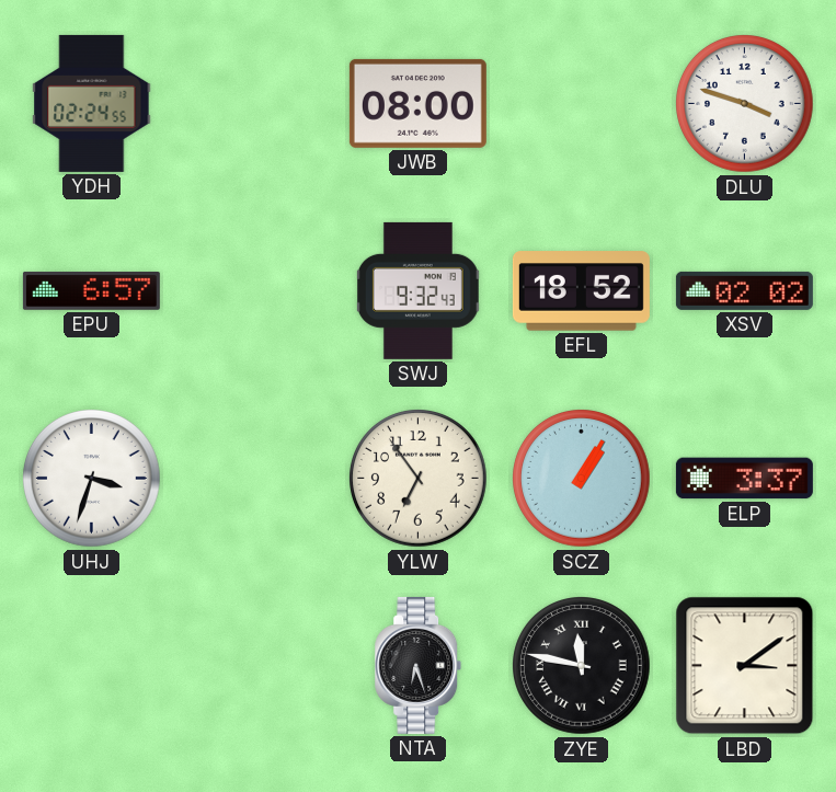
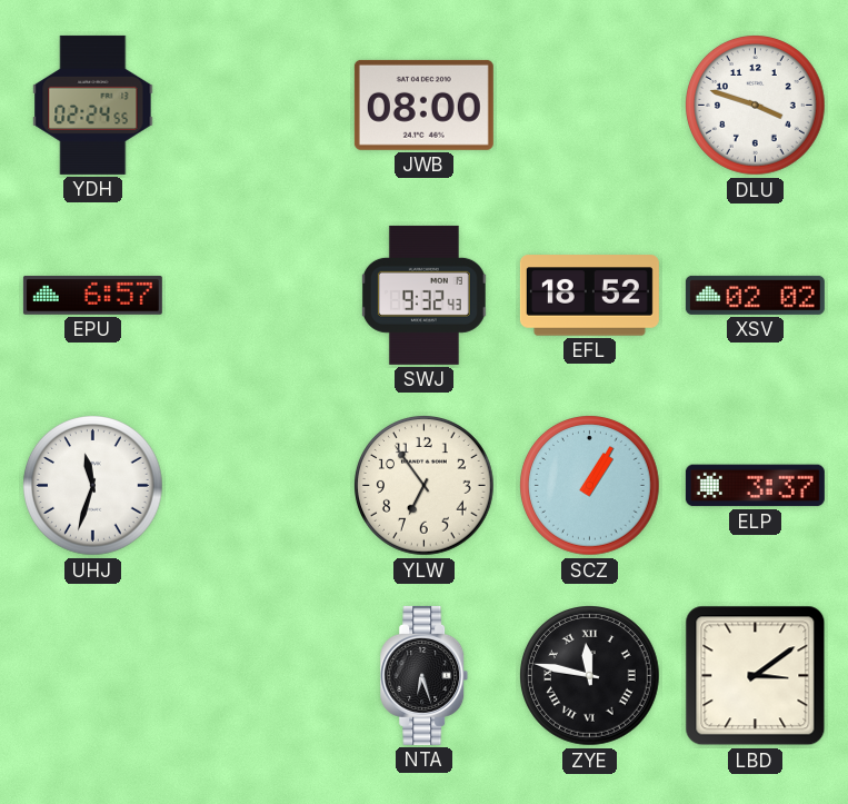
UHJ: 3:33 -> 11:33 (93, 486)
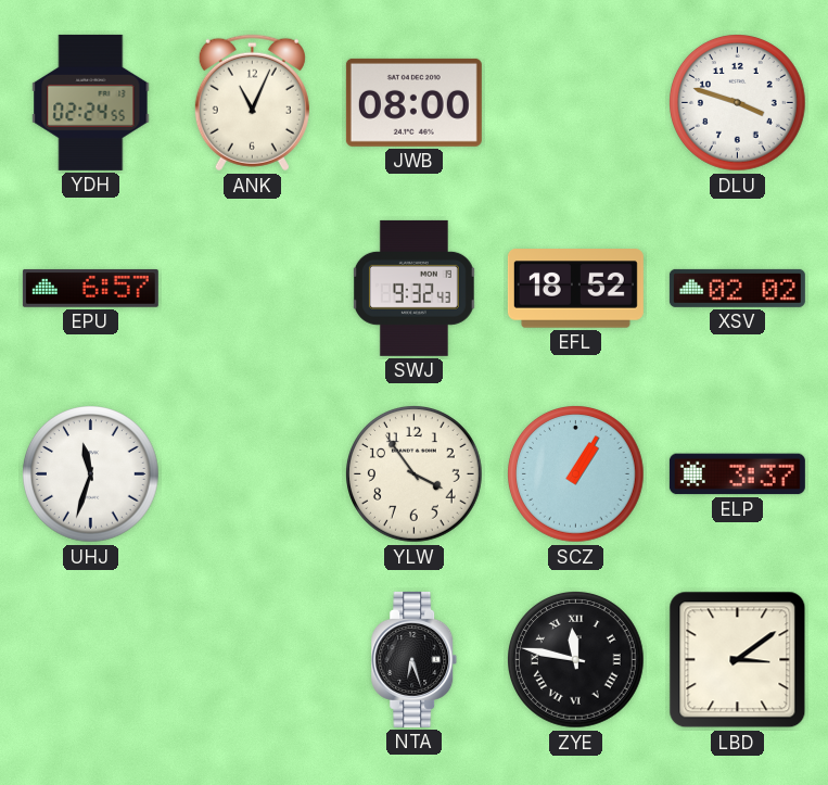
ANK: none -> 11:04 (252, 103)
YLW: 6:54 -> 3:54 (415, 474)
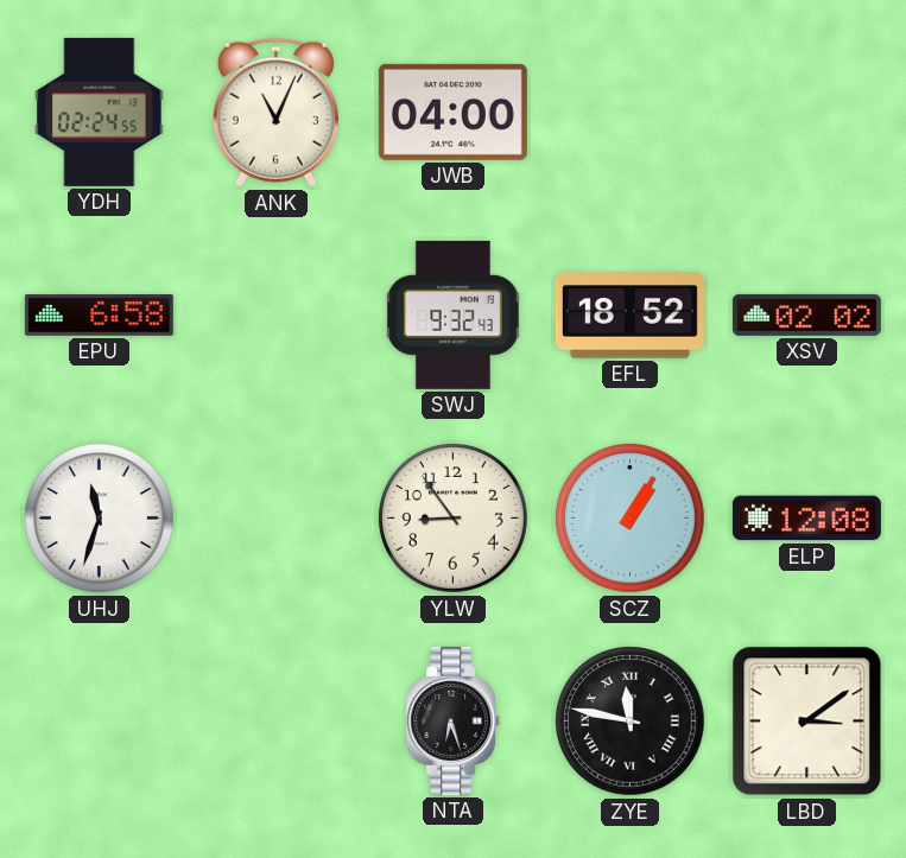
JWB: 08:00 -> 04:00 (452, 112)
DLU: 3:48 -> none (738, 103)
EPU: 6:57 -> 6:58 (99, 314)
YLW: 3:54 -> 8:54 (454, 519)
ELP: 3:37 -> 12:08 (806, 519)
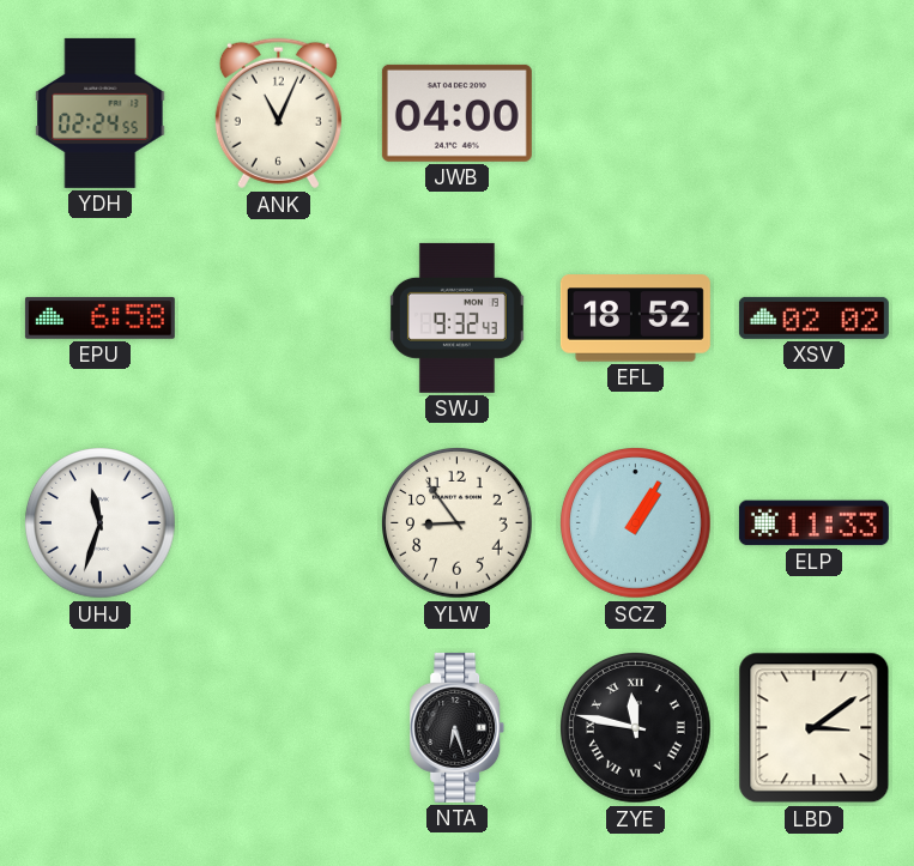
ELP: 12:08 -> 11:33 (813, 523)
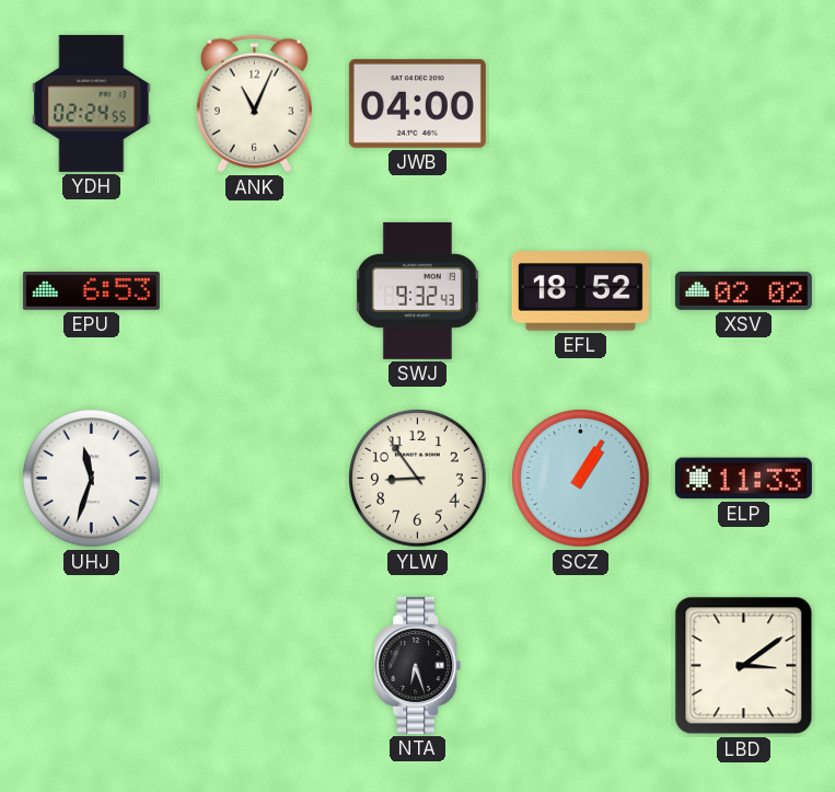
EPU: 6:58 -> 6:53 (91, 290)
ZYE: 11:47 -> none (636, 728)
